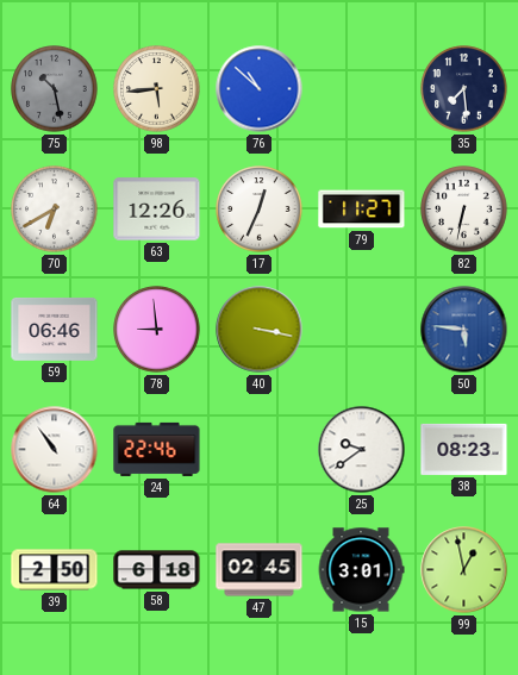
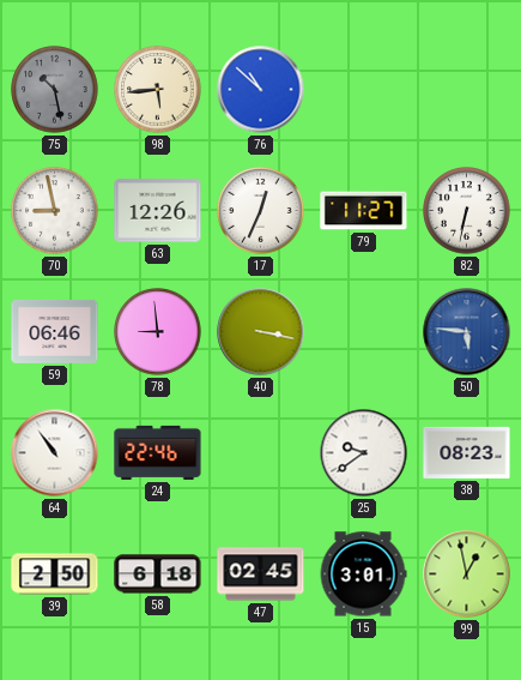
35: 7:29 -> none (464, 89)
70: 6:40 -> 8:58 (55, 211)
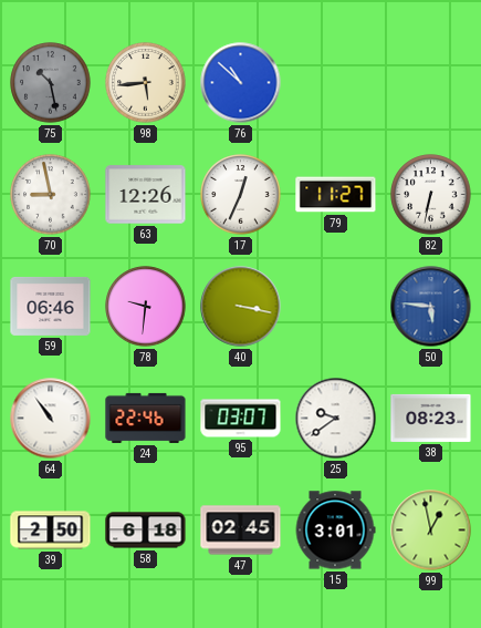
78: 8:59 -> 9:31 (146, 307)
95: none -> 03:07 (241, 419)
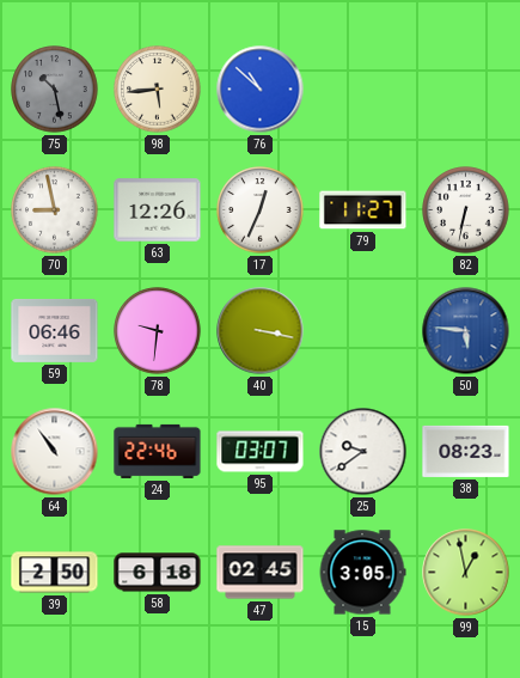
15: 3:01 -> 3:05 (362, 573)
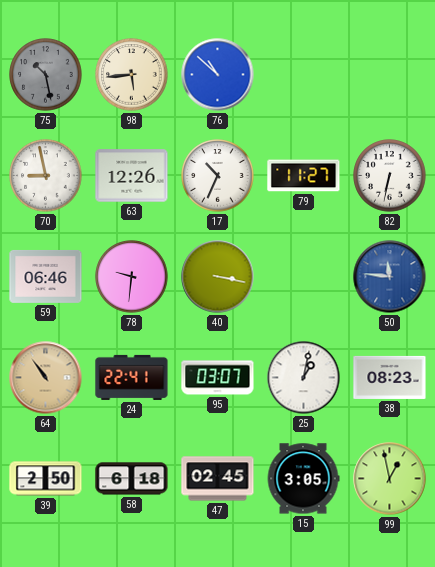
17: 12:34 -> 10:34 (218, 176)
50: 5:46 -> 11:46 (390, 277)
64 dial: white -> champagne (46, 378)
24: 22:46 -> 22:41 (132, 377)
25: 9:39 -> 1:02 (304, 378)
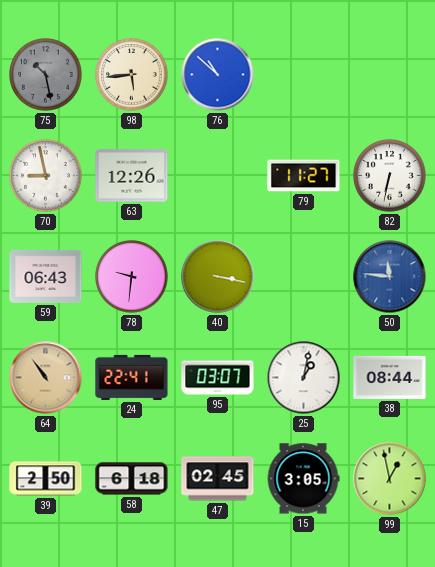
17: 10:34 -> none (218, 176)
59: 06:46 -> 06:43 (46, 276)
38: 08:23 -> 08:44 (390, 377)
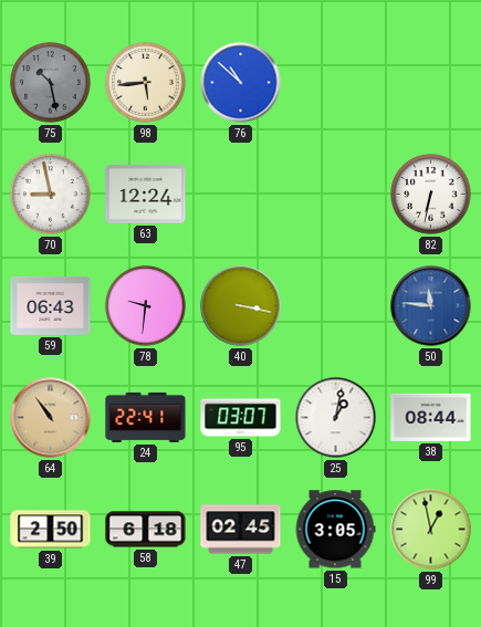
63: 12:26 -> 12:24 (146, 195)
79: 11:27 -> none (304, 176)
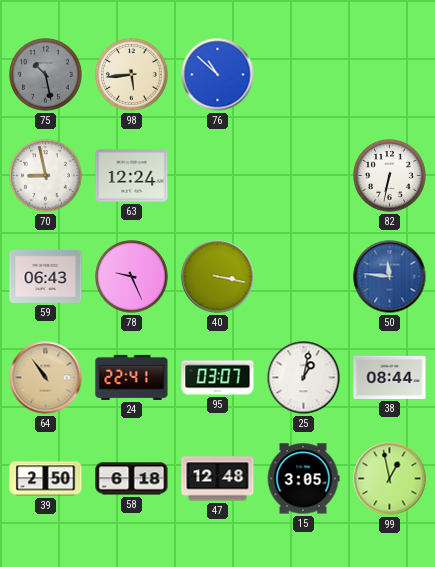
78: 9:31 -> 9:26 (132, 277)
47: 02:45 -> 12:48 (218, 479)
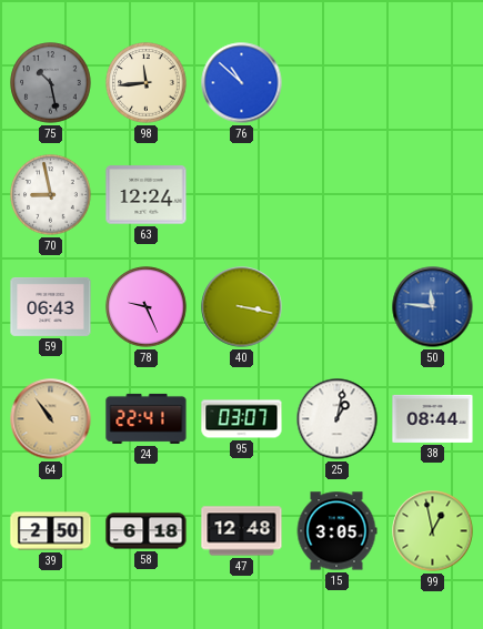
98: 5:44 -> 11:44 (147, 83)
82: 6:32 -> none (390, 176)
